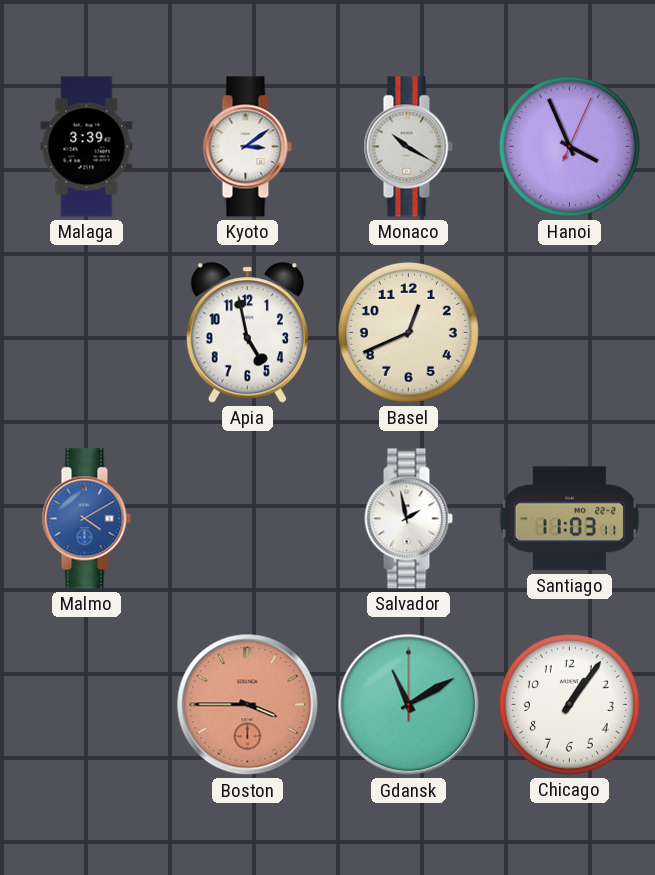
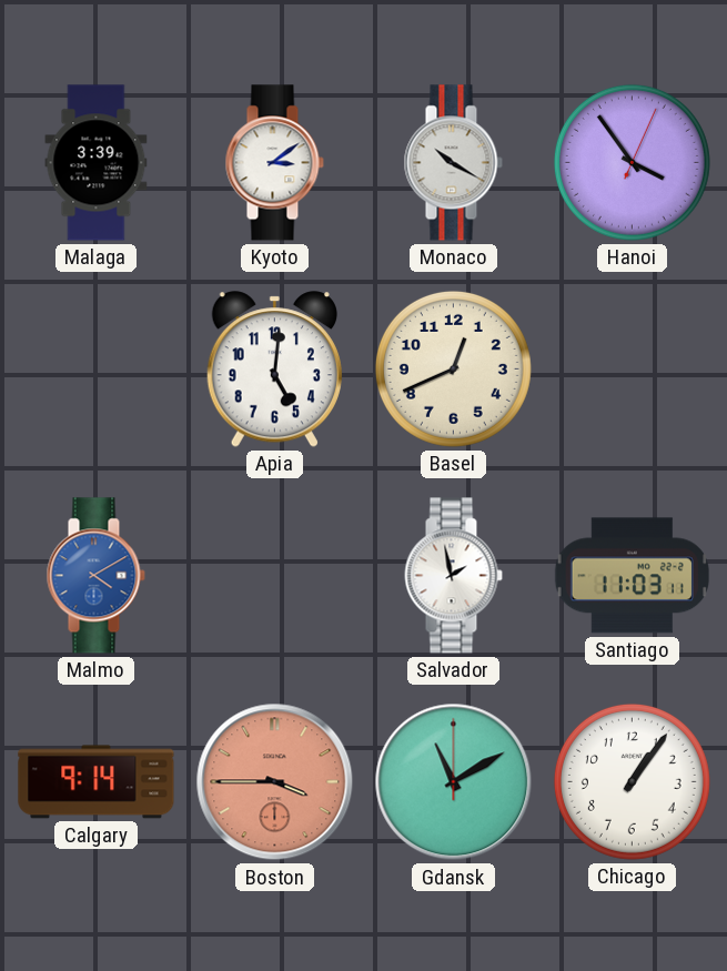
Hanoi: 3:56 -> 3:54 (632, 162)
Apia: 4:58 -> 5:01 (274, 370)
Calgary: none -> 9:14 (97, 782)
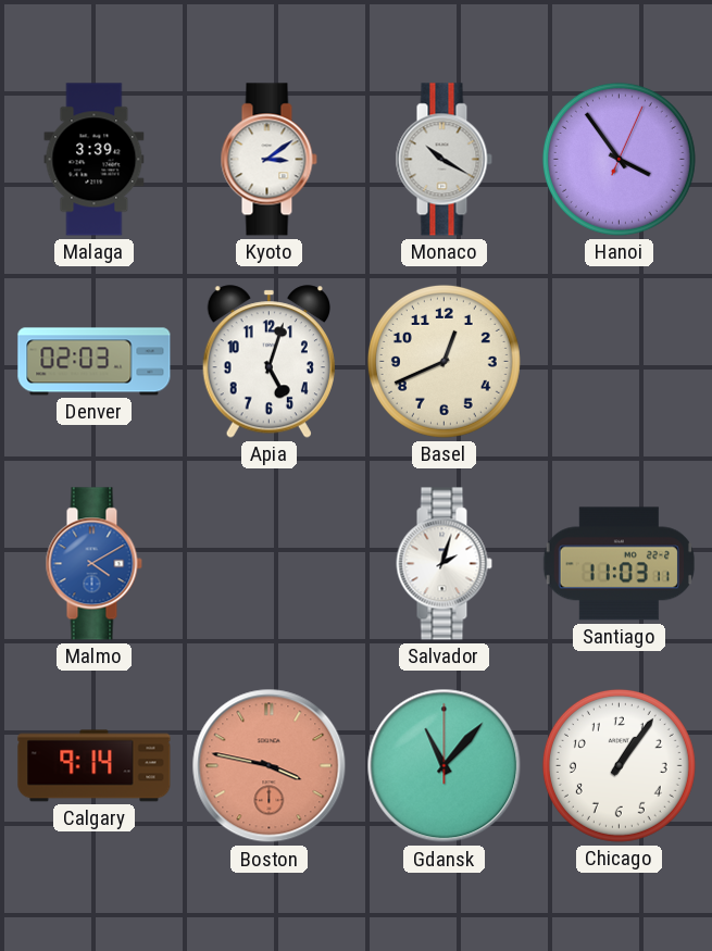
Denver: none -> 02:03 (95, 362)
Apia: 5:01 -> 5:03 (268, 362)
Salvador: 1:58 -> 2:03 (444, 564)
Boston: 3:45 -> 3:47 (270, 766)
Gdansk: 11:10 -> 11:07 (445, 766)
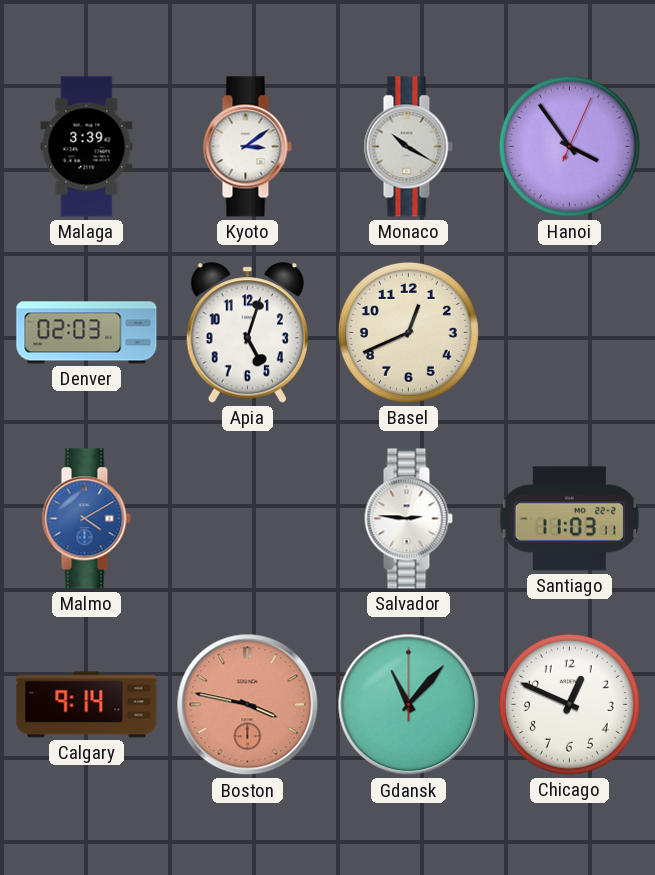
Salvador: 2:03 -> 2:46 (408, 519)
Chicago: 1:06 -> 12:49 (569, 704)
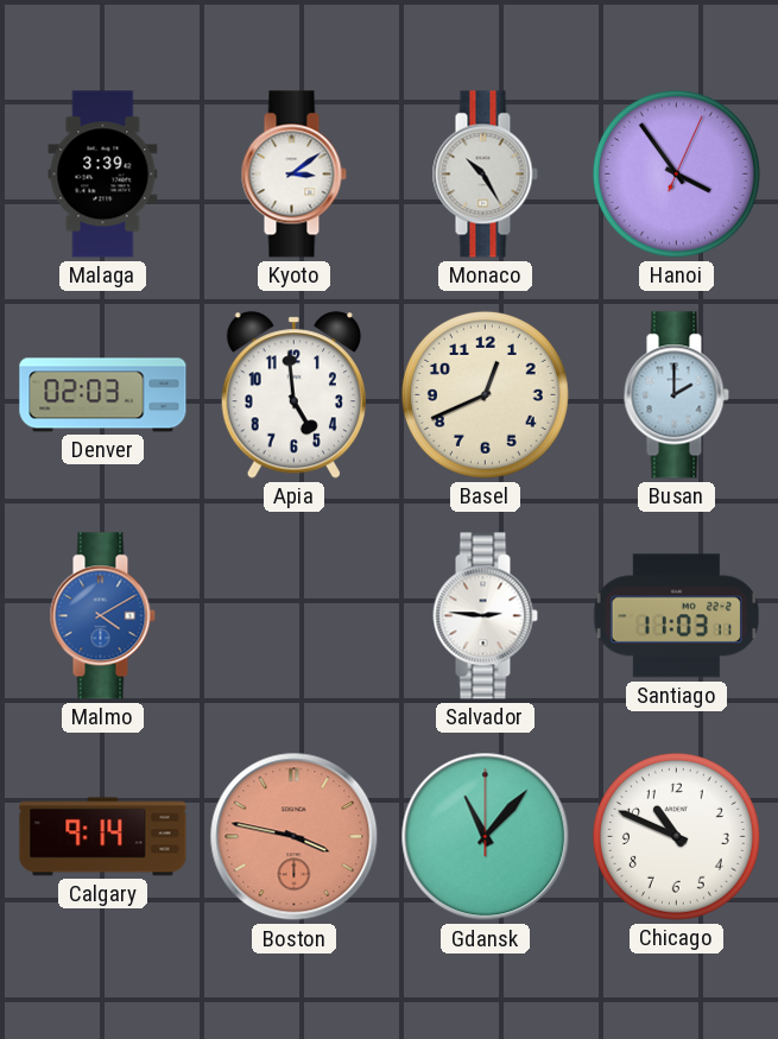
Monaco: 10:20 -> 10:25 (485, 175)
Apia: 5:03 -> 4:59 (293, 395)
Busan: none -> 2:00 (676, 395)
Chicago: 12:49 -> 10:49 (676, 836)
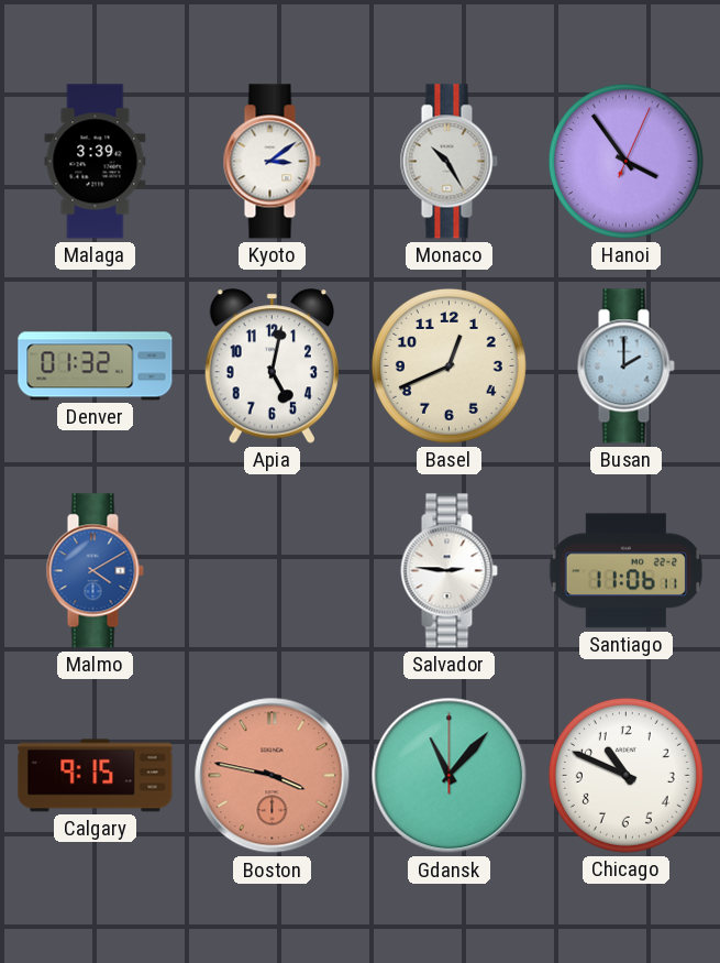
Denver: 02:03 -> 01:32 (96, 366)
Apia: 4:59 -> 5:02 (272, 366)
Santiago: 11:03 -> 11:06 (625, 571)
Calgary: 9:14 -> 9:15 (96, 776)
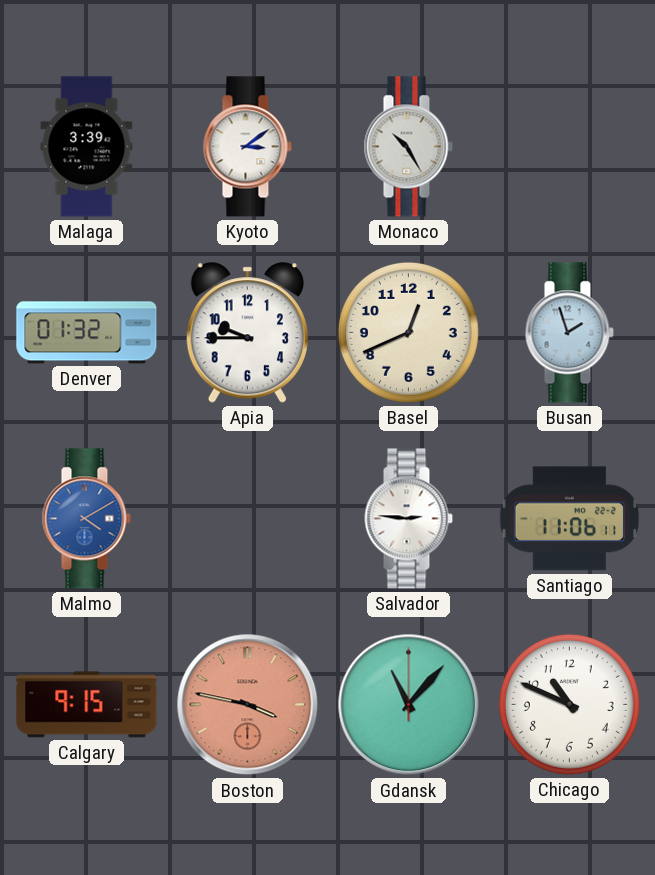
Hanoi: 3:54 -> none (625, 161)
Apia: 5:02 -> 9:45 (247, 333)
Busan: 2:00 -> 1:57 (569, 333)
